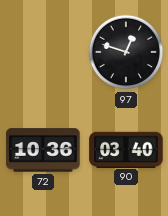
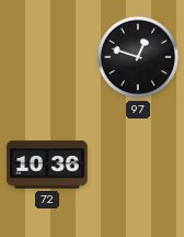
90: 03:40 -> none (126, 149)
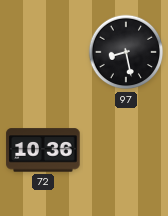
97: 12:48 -> 8:28 (126, 52)
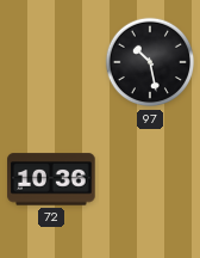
97: 8:28 -> 10:28 (150, 62)
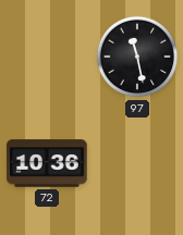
97: 10:28 -> 11:28 (137, 57)
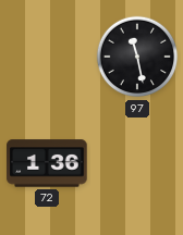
72: 10:36 -> 1:36 (47, 163)
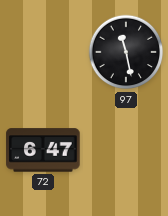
72: 1:36 -> 6:47 (43, 150)
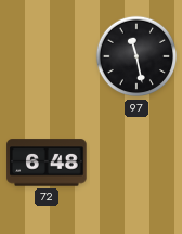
72: 6:47 -> 6:48 (47, 162)
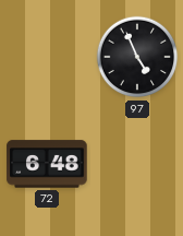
97: 11:28 -> 4:56 (137, 57)
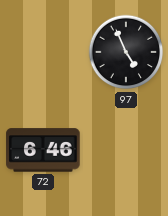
72: 6:48 -> 6:46 (43, 150)
